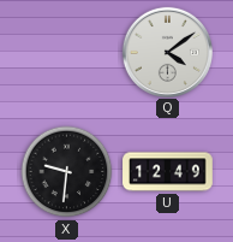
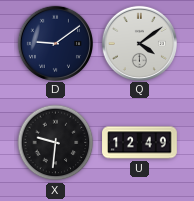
D: none -> 9:09 (55, 43)
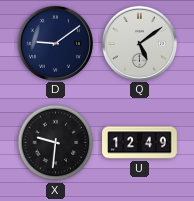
Q: 4:09 -> 5:09 (139, 43)
